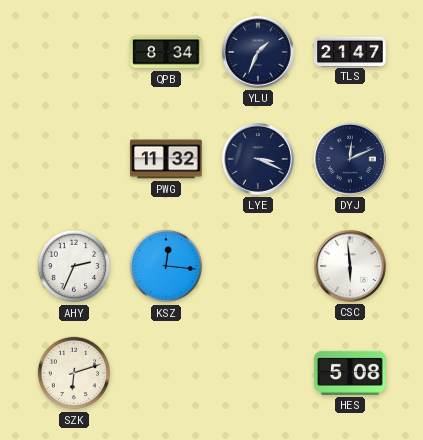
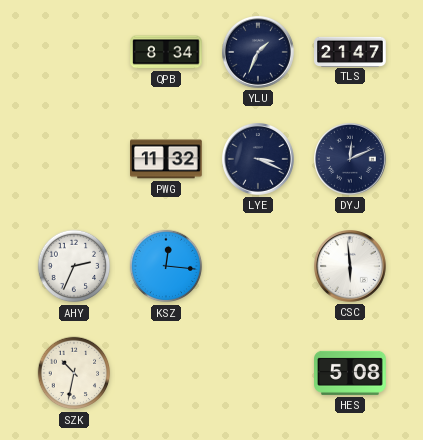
SZK: 6:12 -> 10:32 (74, 373)
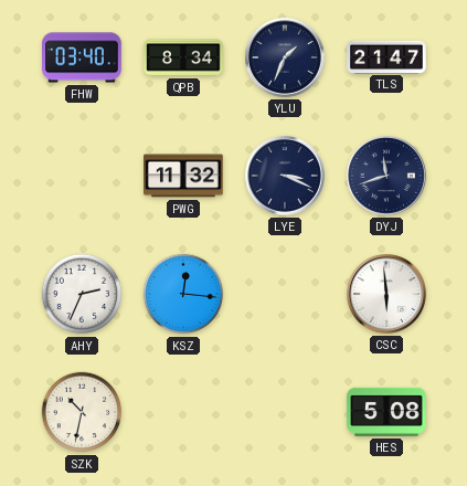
FHW: none -> 03:40 (82, 57)
DYJ: 12:11 -> 11:42 (388, 177)
